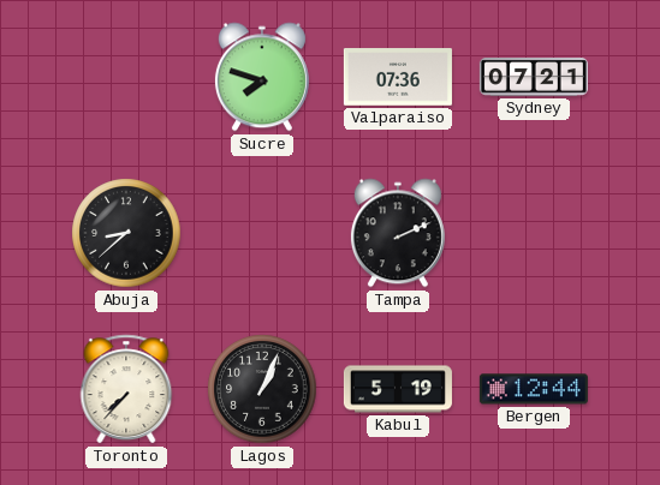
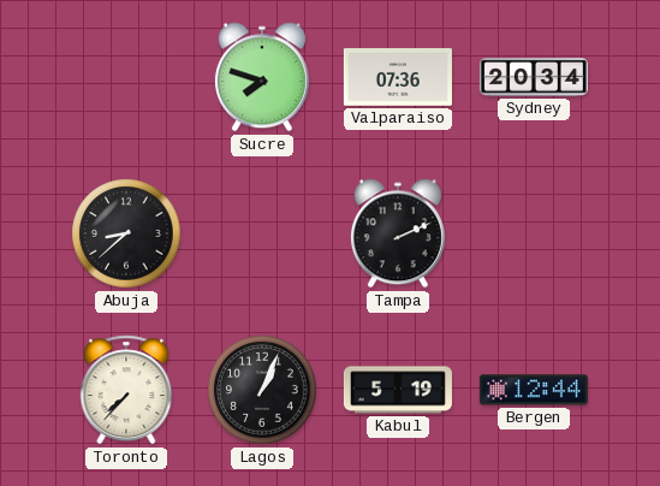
Sydney: 07:21 -> 20:34 (534, 77)
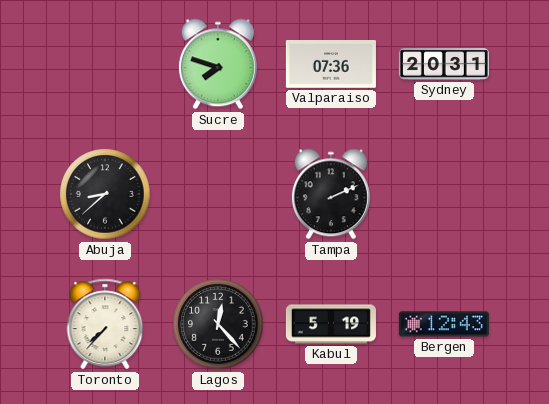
Sydney: 20:34 -> 20:31 (444, 64)
Lagos: 1:04 -> 12:23 (218, 324)
Bergen: 12:44 -> 12:43 (444, 324)
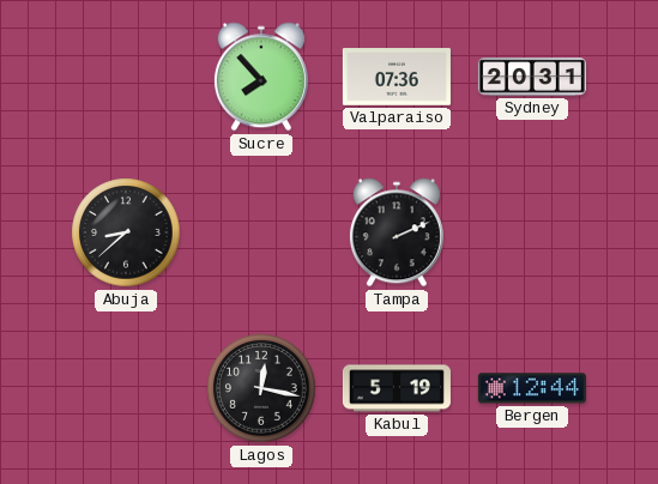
Sucre: 7:48 -> 7:53 (261, 77)
Toronto: 7:37 -> none (105, 324)
Lagos: 12:23 -> 12:17 (261, 388)
Bergen: 12:43 -> 12:44 (532, 388)
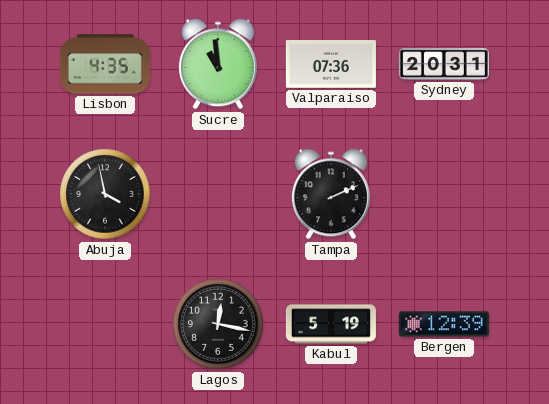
Lisbon: none -> 4:35 (105, 64)
Sucre: 7:53 -> 10:59 (218, 64)
Abuja: 8:38 -> 3:58 (105, 194)
Bergen: 12:44 -> 12:39 (444, 324)
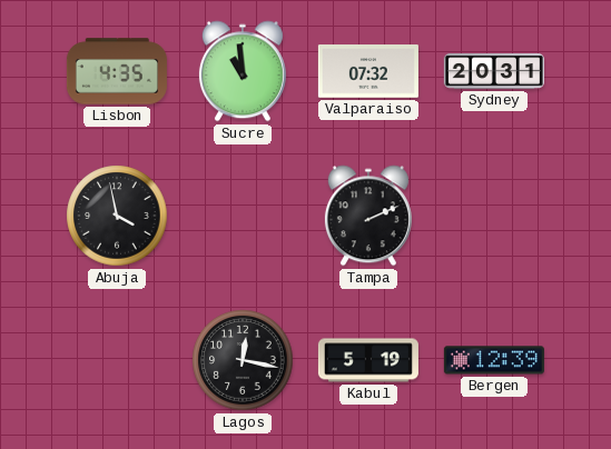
Valparaiso: 07:36 -> 07:32 (368, 71)
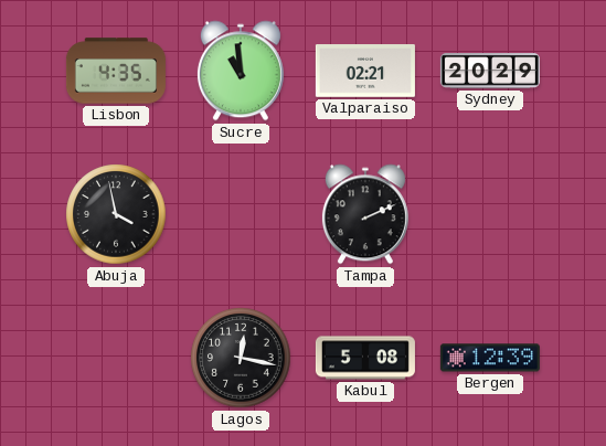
Valparaiso: 07:32 -> 02:21 (365, 71)
Sydney: 20:31 -> 20:29 (490, 71)
Kabul: 5:19 -> 5:08 (365, 358)
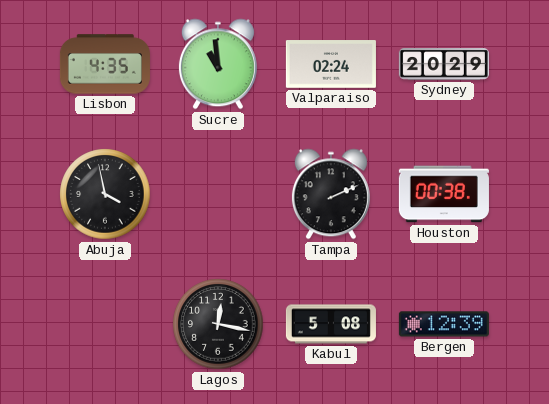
Valparaiso: 02:21 -> 02:24 (331, 64)
Houston: none -> 00:38 (444, 194)
